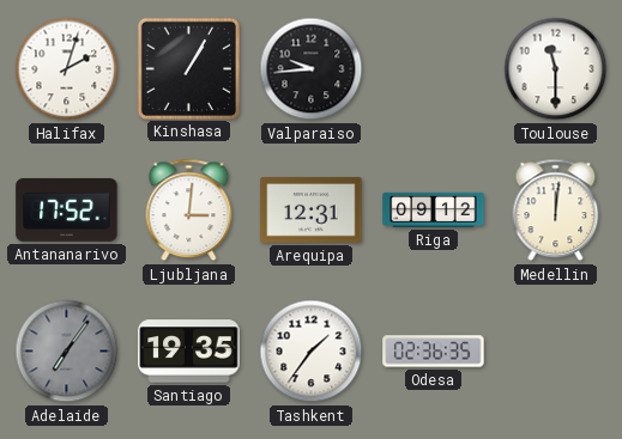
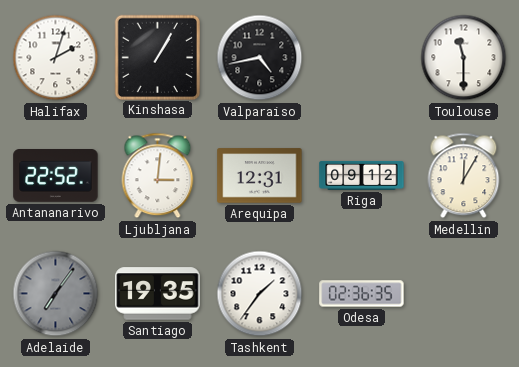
Valparaiso: 9:44 -> 4:43 (260, 58)
Antananarivo: 17:52 -> 22:52 (56, 176)
Medellin: 12:01 -> 12:05 (464, 176)
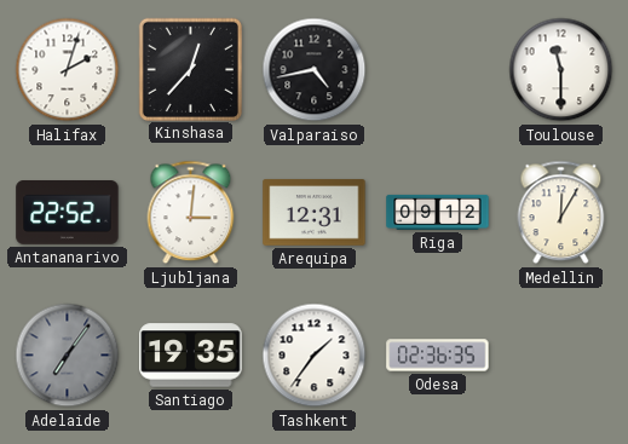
Kinshasa: 1:05 -> 12:37 (190, 69)
